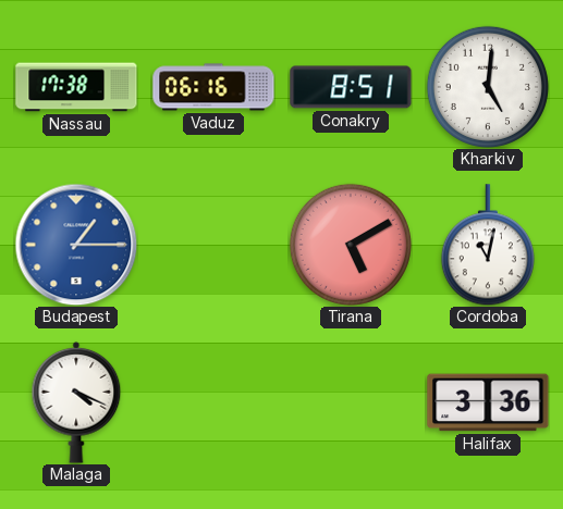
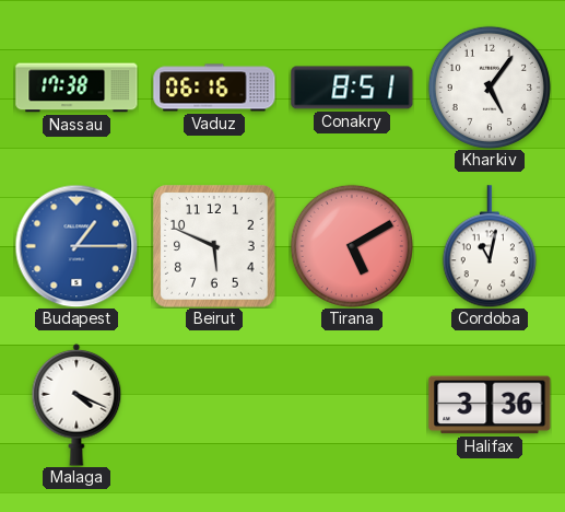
Kharkiv: 5:01 -> 5:06 (490, 88)
Beirut: none -> 5:49 (214, 246)
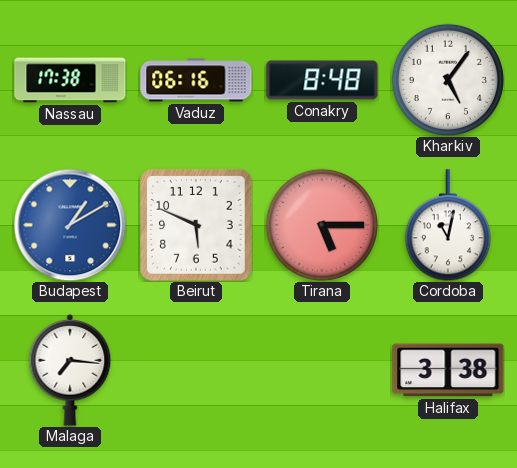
Conakry: 8:51 -> 8:48 (322, 80)
Budapest: 1:15 -> 1:10 (70, 225)
Tirana: 5:10 -> 5:15 (322, 225)
Malaga: 4:19 -> 7:16 (70, 370)
Halifax: 3:36 -> 3:38 (448, 370)
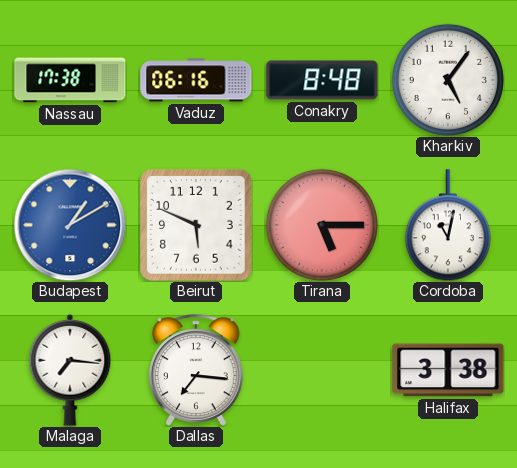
Dallas: none -> 7:16 (196, 370)
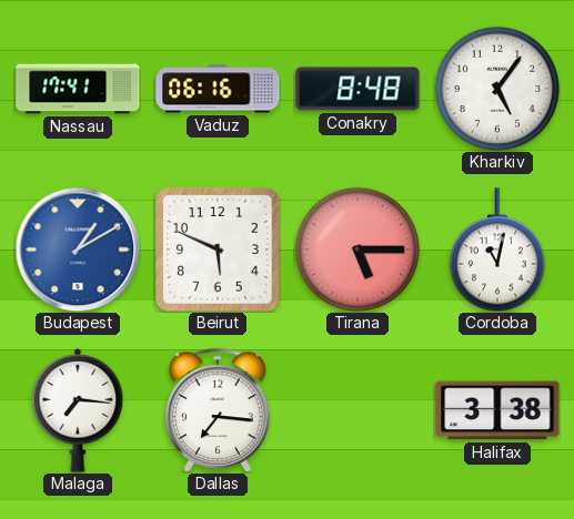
Nassau: 17:38 -> 17:41 (78, 89)
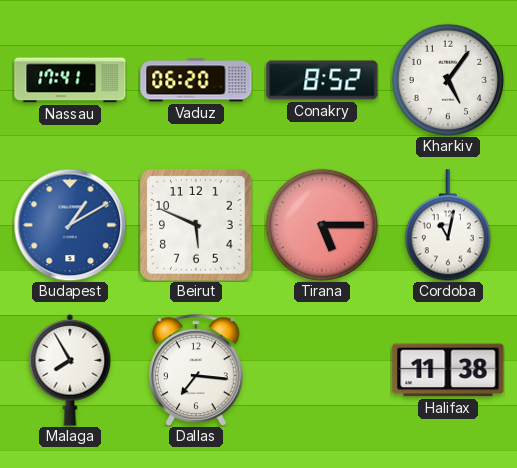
Vaduz: 06:16 -> 06:20 (196, 80)
Conakry: 8:48 -> 8:52 (322, 80)
Malaga: 7:16 -> 7:55 (70, 370)
Halifax: 3:38 -> 11:38 (448, 370)
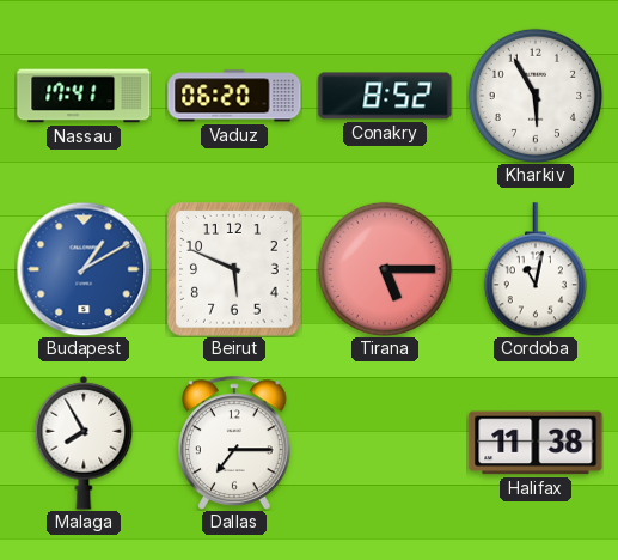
Kharkiv: 5:06 -> 5:55 (536, 96)
Dallas: 7:16 -> 7:15 (234, 443)
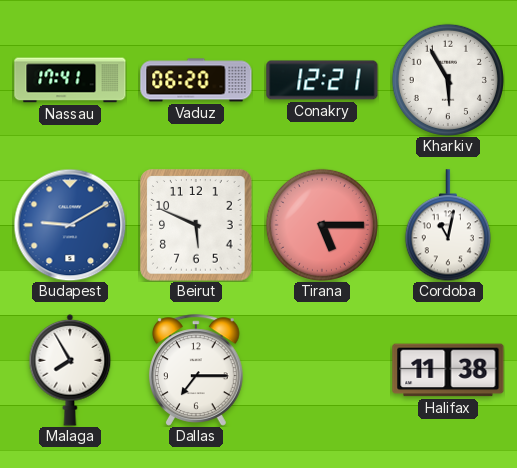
Conakry: 8:52 -> 12:21 (322, 80)
Budapest: 1:10 -> 9:10 (70, 225)
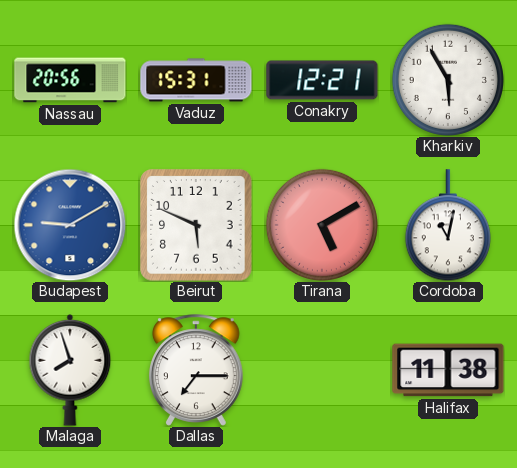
Nassau: 17:41 -> 20:56 (70, 80)
Vaduz: 06:20 -> 15:31 (196, 80)
Tirana: 5:15 -> 5:10 (322, 225)
Malaga: 7:55 -> 7:57 (70, 370)
